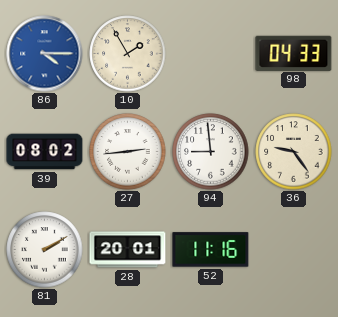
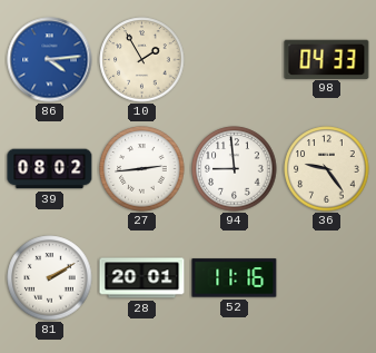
86: 4:15 -> 4:14 (50, 60)
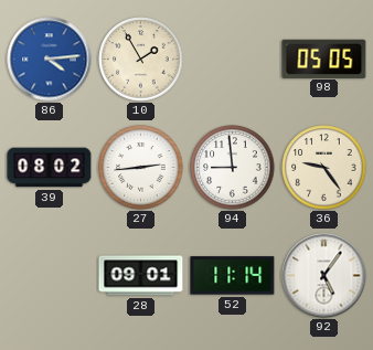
98: 04:33 -> 05:05 (324, 59)
81: 2:10 -> none (50, 278)
28: 20:01 -> 09:01 (141, 276)
52: 11:16 -> 11:14 (233, 276)
92: none -> 5:06 (324, 276)
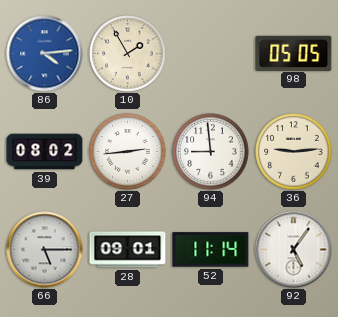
36: 9:24 -> 9:14 (294, 152)
66: none -> 5:15 (45, 250)
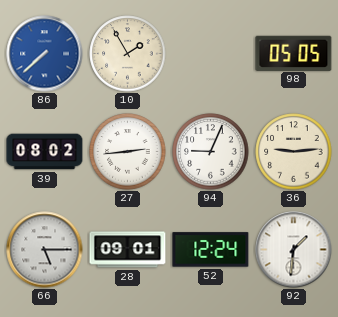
86: 4:14 -> 7:38 (45, 54)
94: 8:59 -> 9:04 (211, 152)
52: 11:14 -> 12:24 (211, 250)
92: 5:06 -> 1:31 (294, 250)
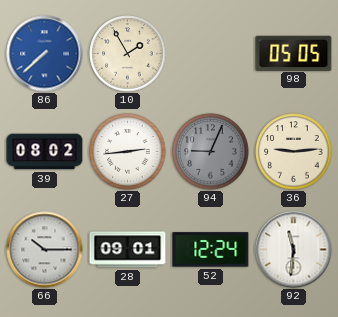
94 dial: white -> grey (211, 152)
66: 5:15 -> 10:15 (45, 250)
92: 1:31 -> 11:31 (294, 250)
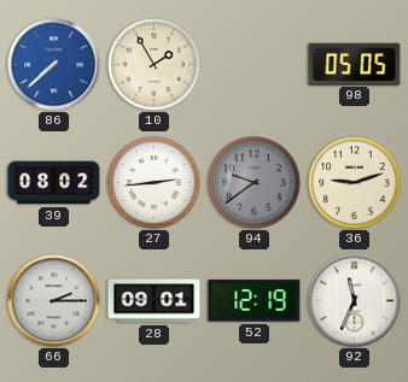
94: 9:04 -> 9:39 (255, 183)
36: 9:14 -> 9:12 (355, 183)
66: 10:15 -> 2:15 (54, 301)
52: 12:24 -> 12:19 (255, 301)
92: 11:31 -> 11:34 (355, 301)
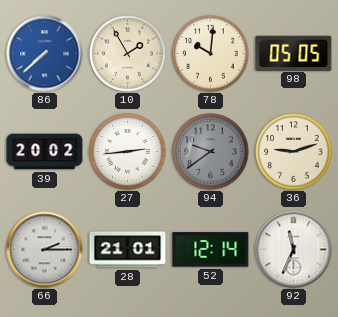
78: none -> 10:01 (211, 54)
39: 08:02 -> 20:02 (45, 152)
28: 09:01 -> 21:01 (128, 250)
52: 12:19 -> 12:14 (211, 250)
